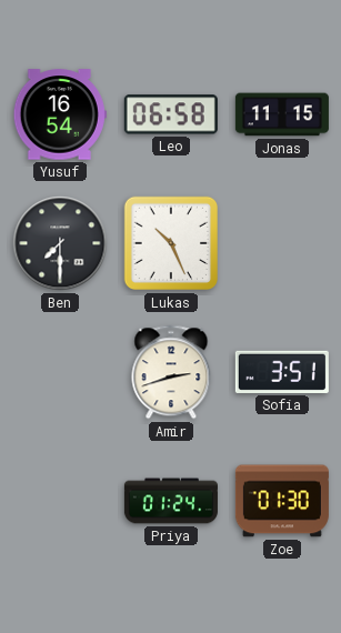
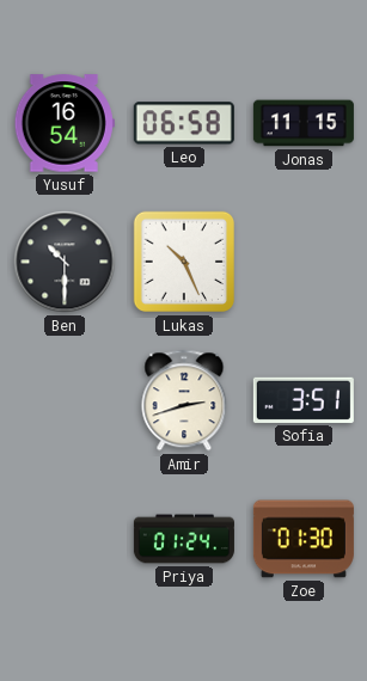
Ben: 7:30 -> 10:30 (65, 262)
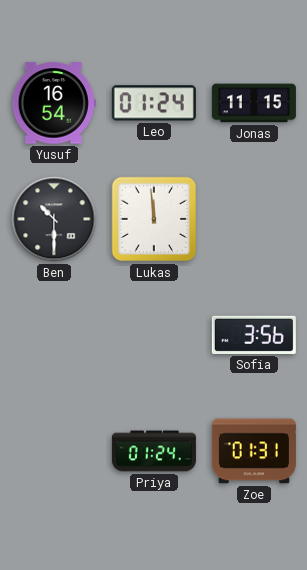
Leo: 06:58 -> 01:24 (154, 103)
Lukas: 10:26 -> 11:59 (154, 219)
Amir: 2:42 -> none (184, 400)
Sofia: 3:51 -> 3:56 (254, 335)
Zoe: 01:30 -> 01:31 (254, 451)
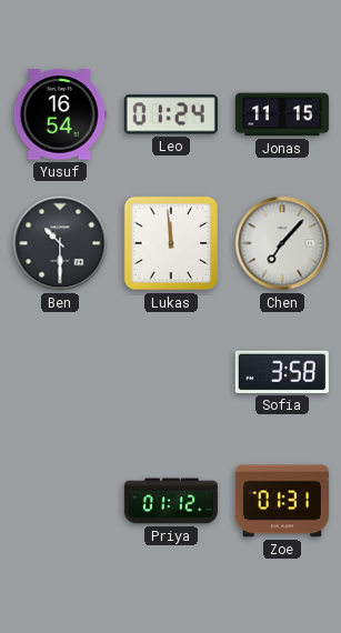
Chen: none -> 7:07 (282, 243)
Sofia: 3:56 -> 3:58 (282, 372)
Priya: 01:24 -> 01:12 (171, 501)
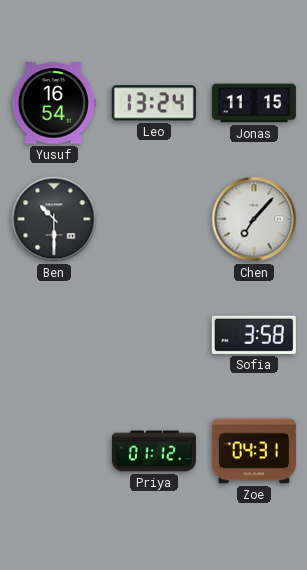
Leo: 01:24 -> 13:24 (154, 103)
Lukas: 11:59 -> none (171, 243)
Zoe: 01:31 -> 04:31 (254, 451)
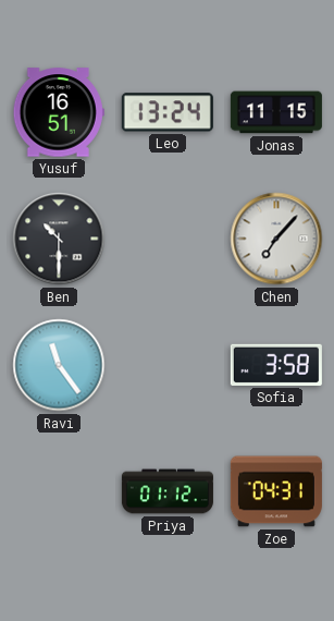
Yusuf: 16:54 -> 16:51 (59, 112)
Ravi: none -> 11:24 (59, 365)
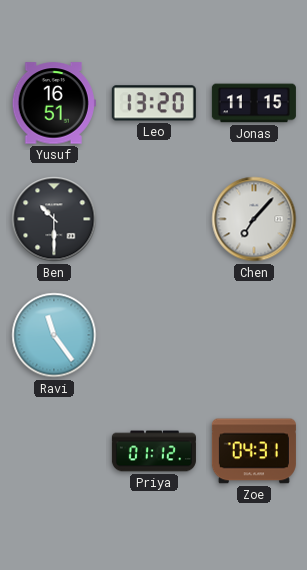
Leo: 13:24 -> 13:20 (154, 103)
Sofia: 3:58 -> none (276, 365)
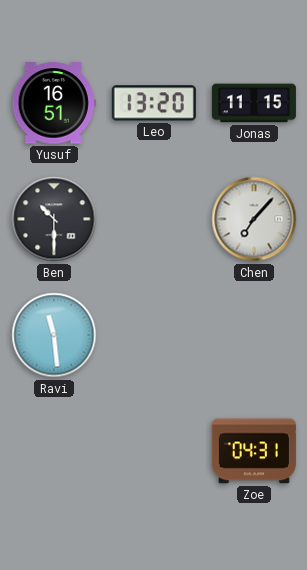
Ravi: 11:24 -> 11:29 (54, 335)
Priya: 01:12 -> none (154, 451)
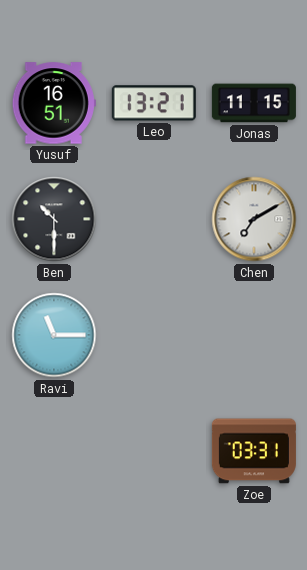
Leo: 13:20 -> 13:21 (154, 103)
Chen: 7:07 -> 7:10 (254, 219)
Ravi: 11:29 -> 11:15 (54, 335)
Zoe: 04:31 -> 03:31 (254, 451)
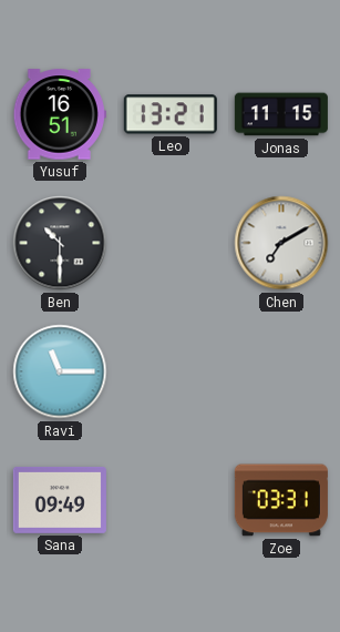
Sana: none -> 09:49 (60, 500)
